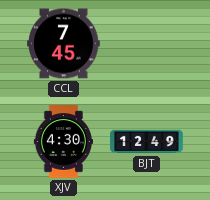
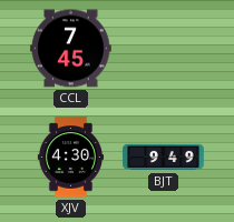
BJT: 12:49 -> 9:49 (164, 158)
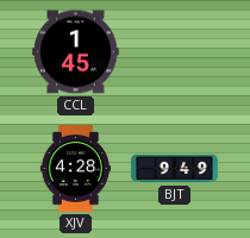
CCL: 7:45 -> 1:45 (76, 52)
XJV: 4:30 -> 4:28 (75, 169)
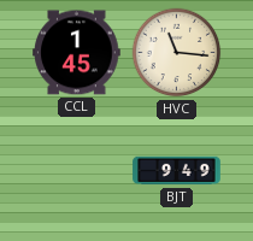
HVC: none -> 11:16 (177, 53)
XJV: 4:28 -> none (75, 169)
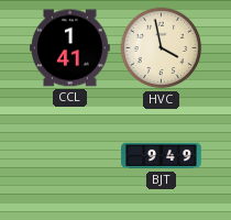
CCL: 1:45 -> 1:41 (70, 48)
HVC: 11:16 -> 3:58 (162, 48)
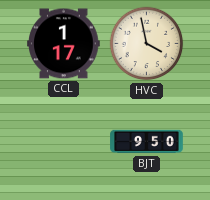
CCL: 1:41 -> 1:17 (64, 44)
BJT: 9:49 -> 9:50 (147, 142)
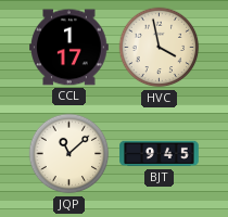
JQP: none -> 11:08 (69, 154)
BJT: 9:50 -> 9:45 (160, 154)
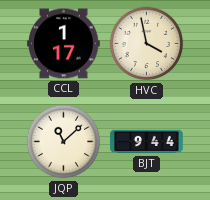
BJT: 9:45 -> 9:44 (147, 142)
